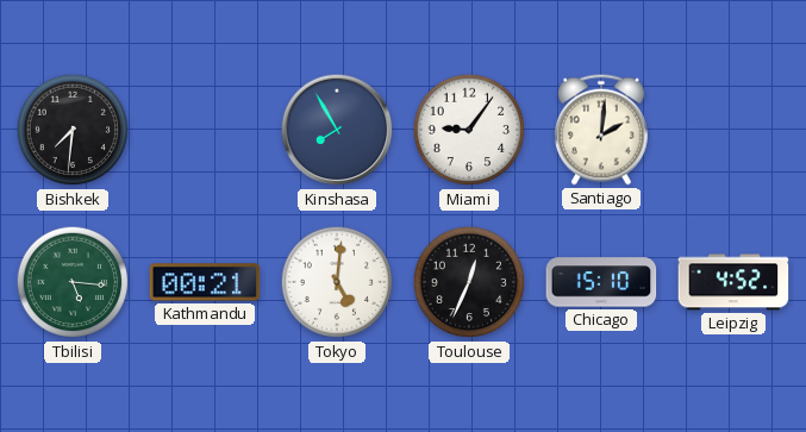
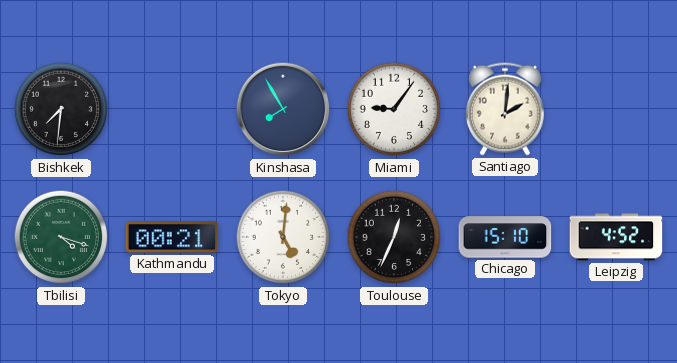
Tbilisi: 5:16 -> 4:18 (61, 237)
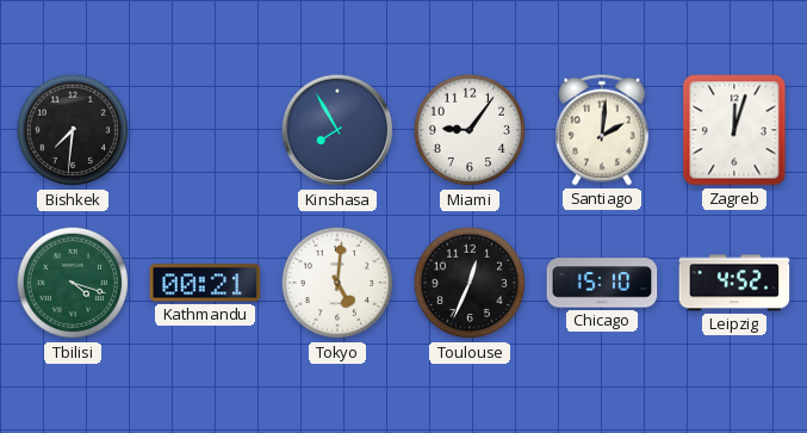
Zagreb: none -> 12:03 (734, 130)
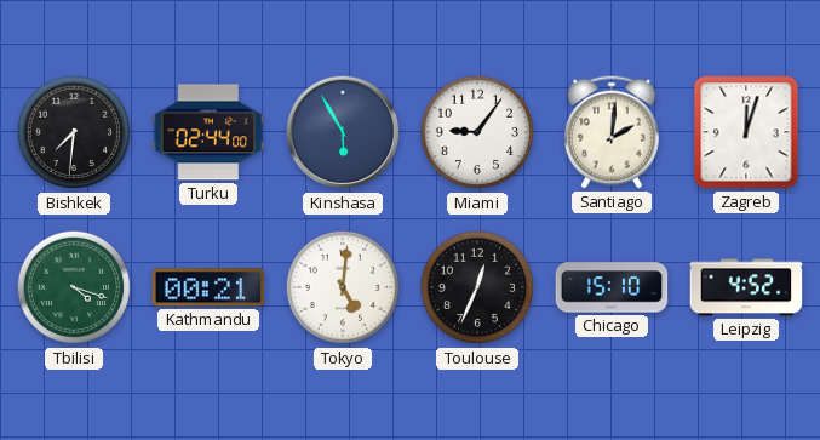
Turku: none -> 02:44 (208, 132)
Kinshasa: 7:55 -> 5:55 (343, 132)
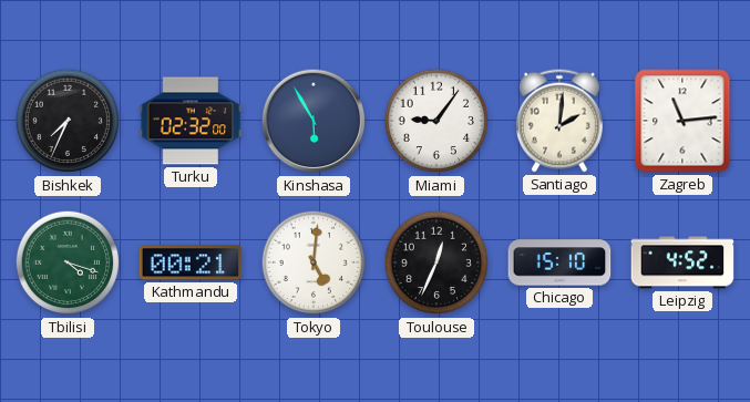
Bishkek: 7:31 -> 7:34 (68, 121)
Turku: 02:44 -> 02:32 (191, 121)
Zagreb: 12:03 -> 11:14 (682, 121)
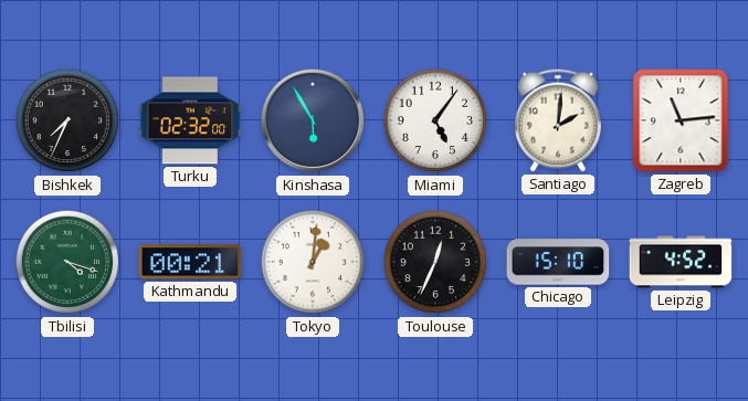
Miami: 9:06 -> 5:06 (435, 120)
Tokyo: 5:01 -> 1:01 (313, 262)
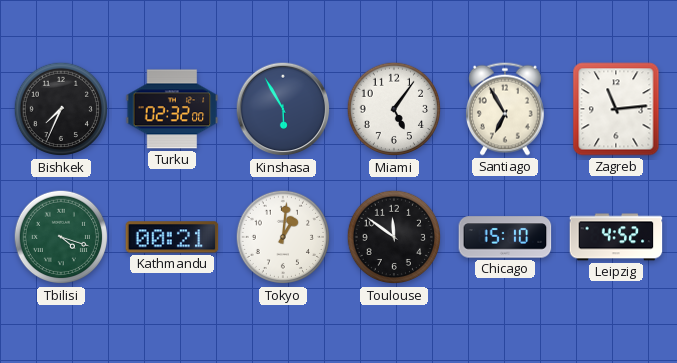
Santiago: 2:01 -> 6:55 (505, 109)
Toulouse: 12:34 -> 11:51 (394, 237)
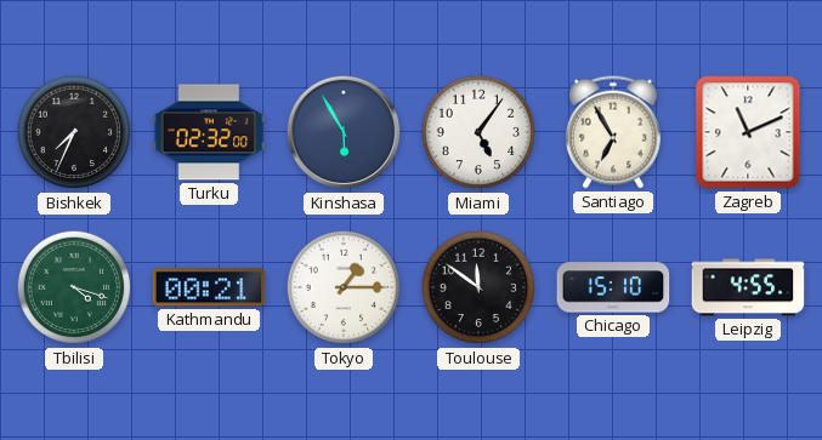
Zagreb: 11:14 -> 11:11 (748, 132)
Tokyo: 1:01 -> 1:15 (344, 287)
Leipzig: 4:52 -> 4:55 (748, 287)
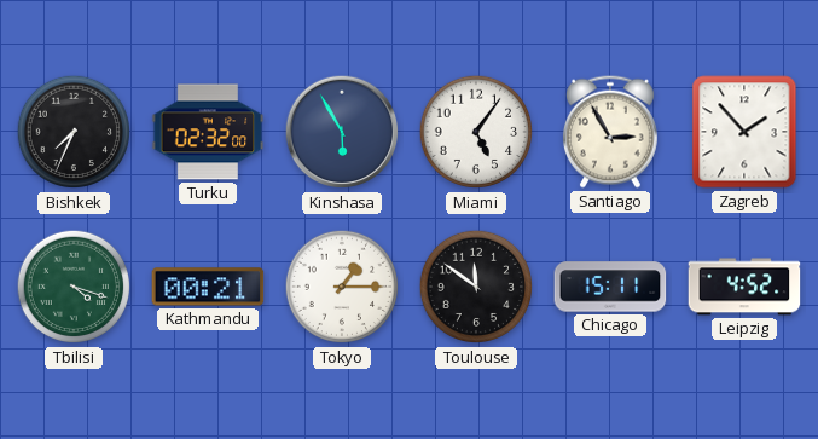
Santiago: 6:55 -> 2:55 (610, 132)
Zagreb: 11:11 -> 1:53 (744, 132)
Chicago: 15:10 -> 15:11 (610, 287)
Leipzig: 4:55 -> 4:52 (744, 287)
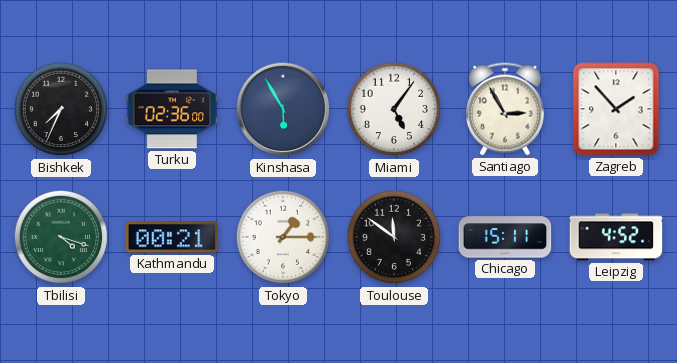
Turku: 02:32 -> 02:36 (172, 109)
